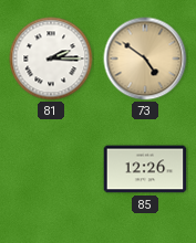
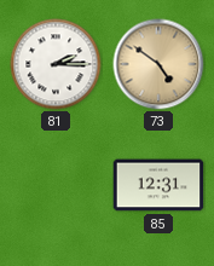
85: 12:26 -> 12:31 (158, 185)
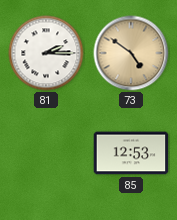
85: 12:31 -> 12:53 (131, 153)
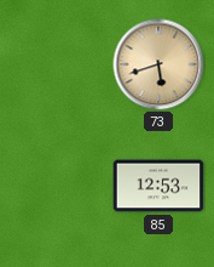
81: 2:15 -> none (46, 53)
73: 4:51 -> 5:42 (158, 64)
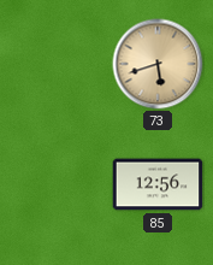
85: 12:53 -> 12:56 (158, 184)
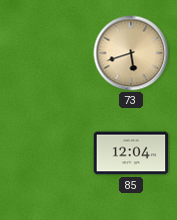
85: 12:56 -> 12:04 (131, 153)
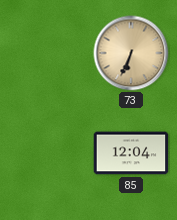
73: 5:42 -> 6:34 (131, 53)
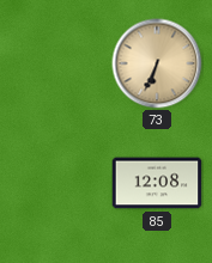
85: 12:04 -> 12:08 (157, 183)
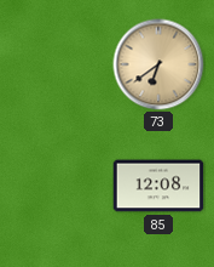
73: 6:34 -> 6:39 (158, 64)
